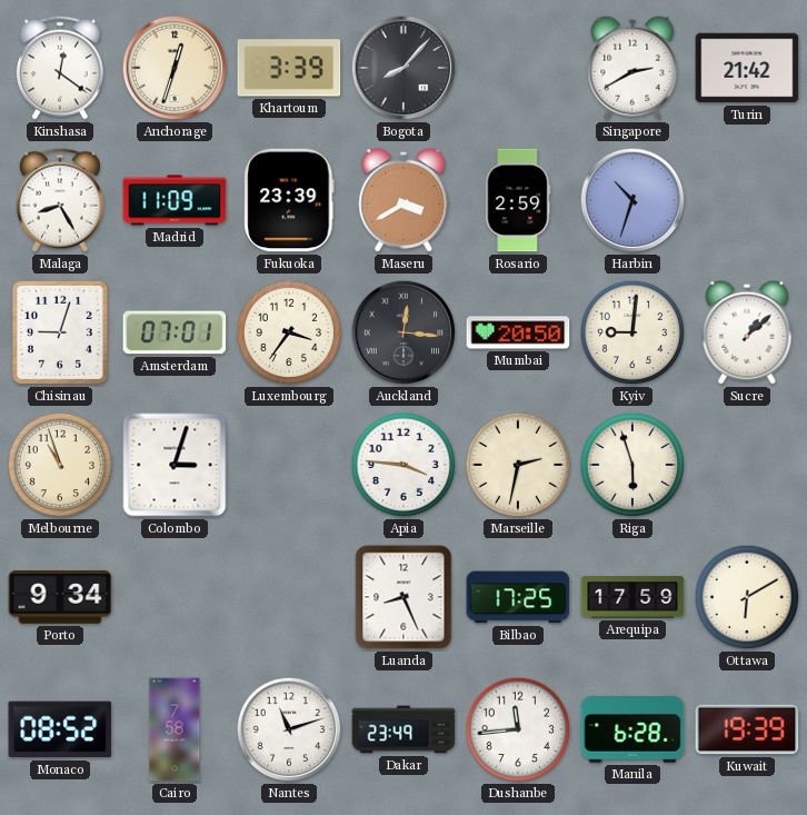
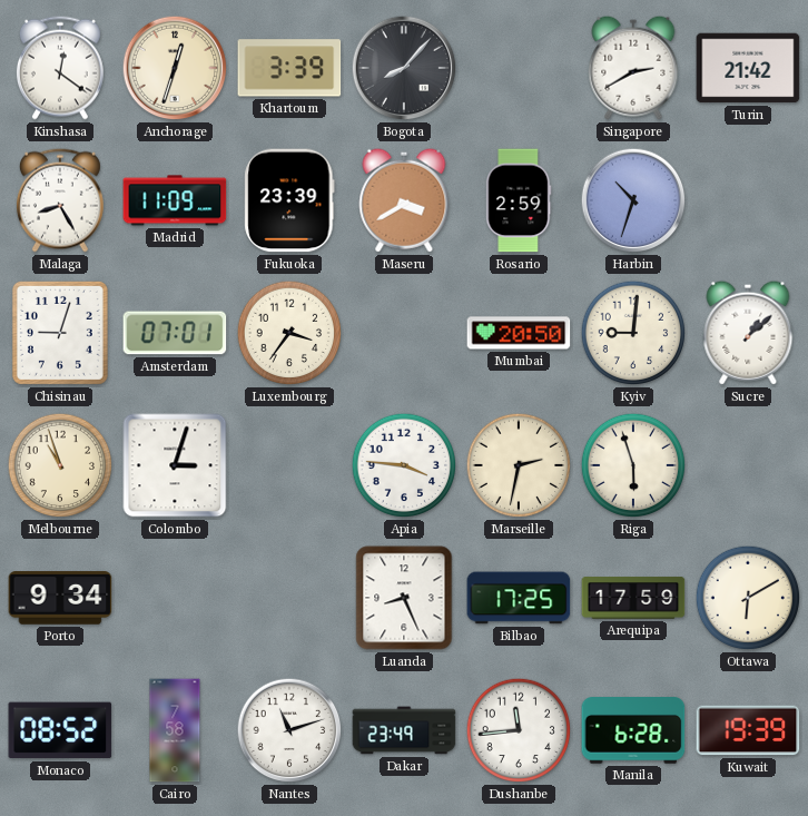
Auckland: 12:16 -> none (403, 332)
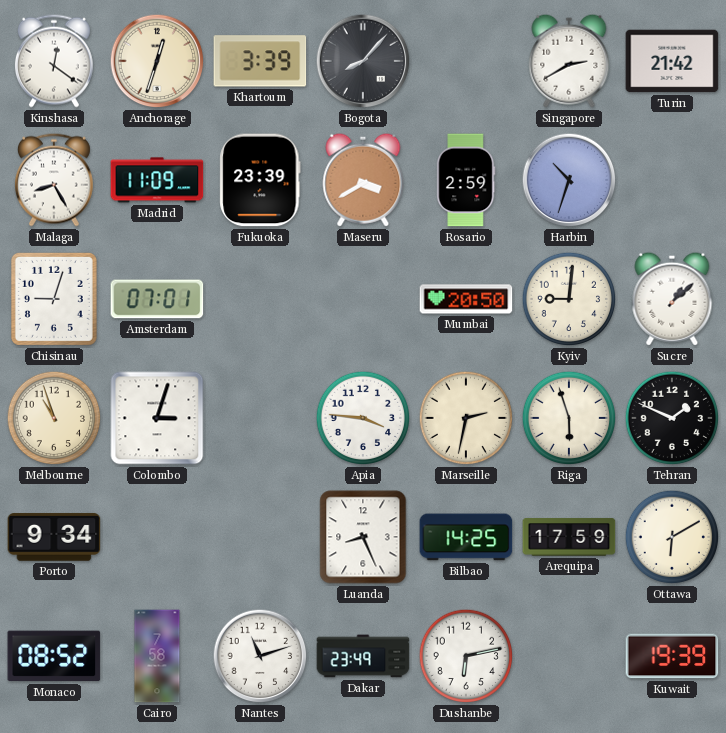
Luxembourg: 3:36 -> none (289, 333)
Tehran: none -> 1:49 (672, 418)
Bilbao: 17:25 -> 14:25 (466, 537)
Dushanbe: 11:44 -> 6:13 (466, 656)
Manila: 6:28 -> none (633, 730)
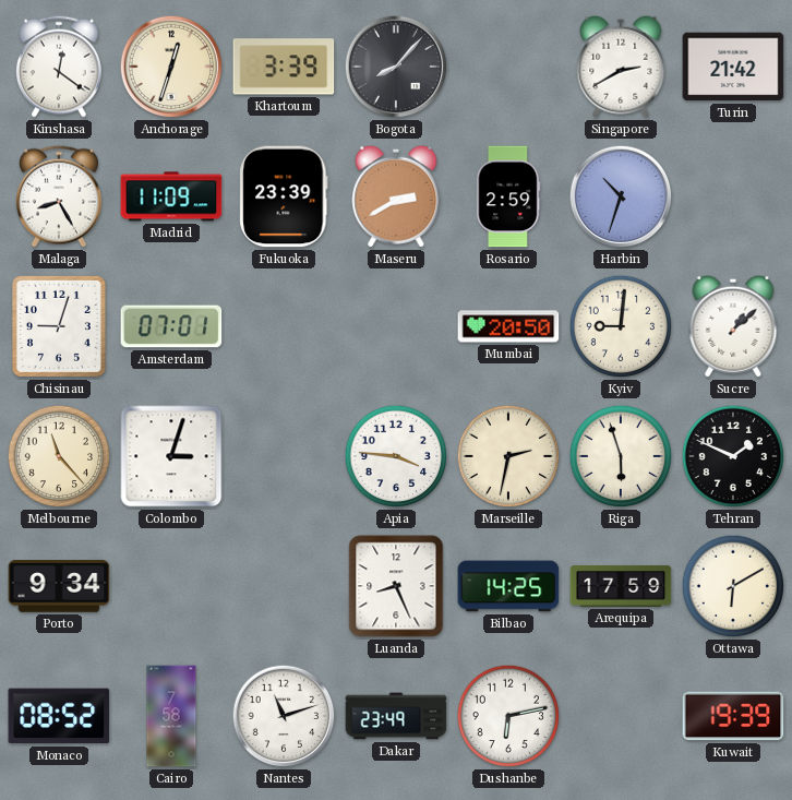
Maseru: 3:40 -> 2:40 (396, 196)
Melbourne: 10:57 -> 11:23 (59, 456)
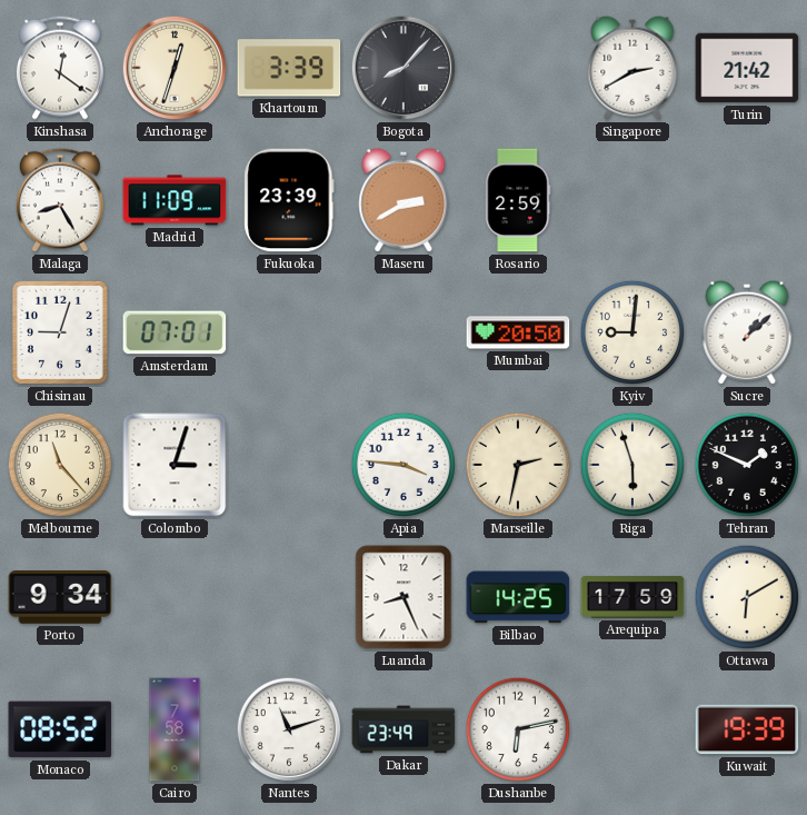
Harbin: 10:33 -> none (621, 196)
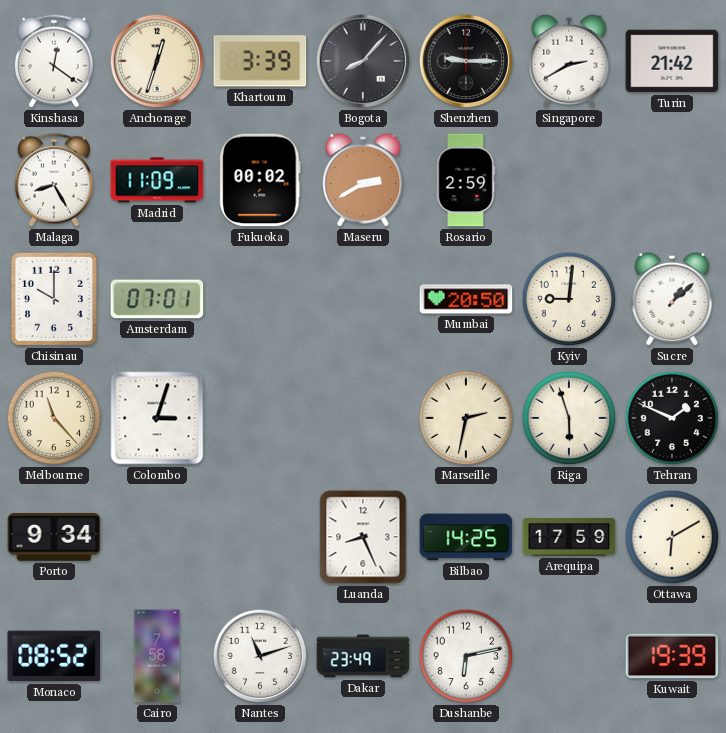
Shenzhen: none -> 9:15 (466, 61)
Fukuoka: 23:39 -> 00:02 (260, 180)
Chisinau: 9:03 -> 10:00 (54, 299)
Apia: 3:46 -> none (403, 465)
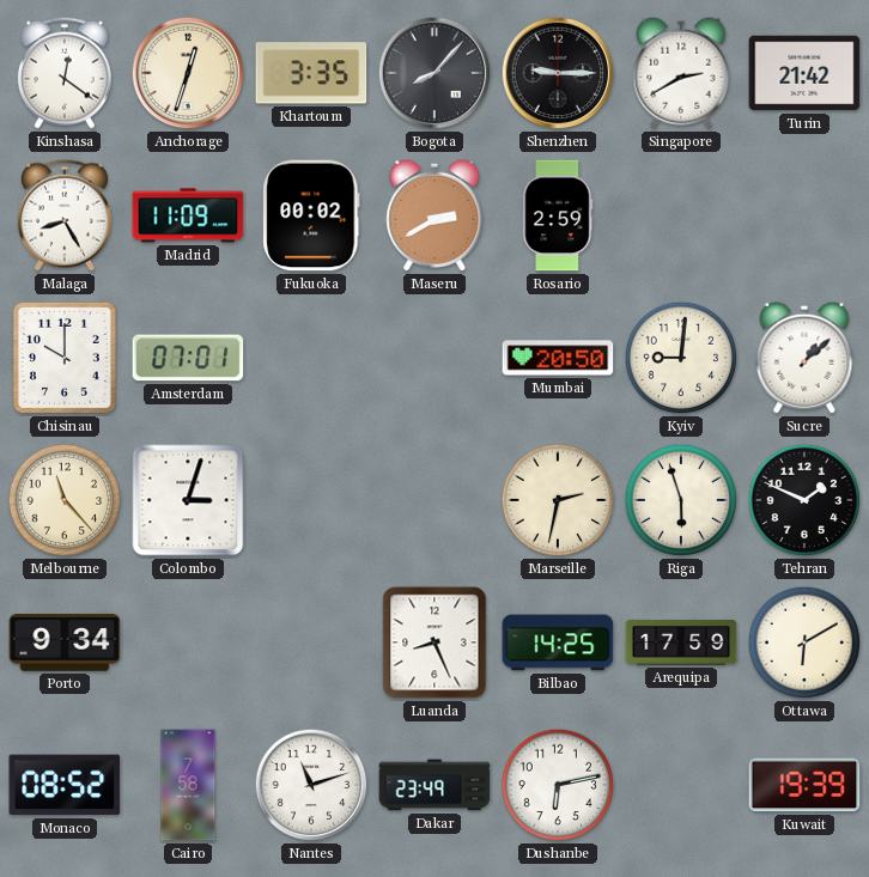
Khartoum: 3:39 -> 3:35 (311, 73)
